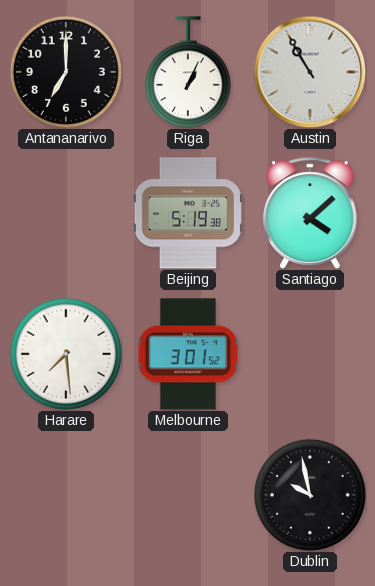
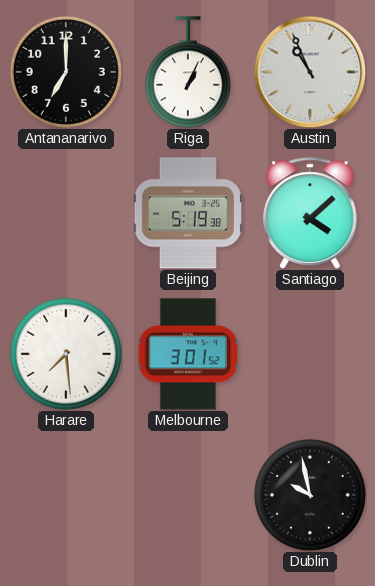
Austin: 10:55 -> 10:56 (310, 72)
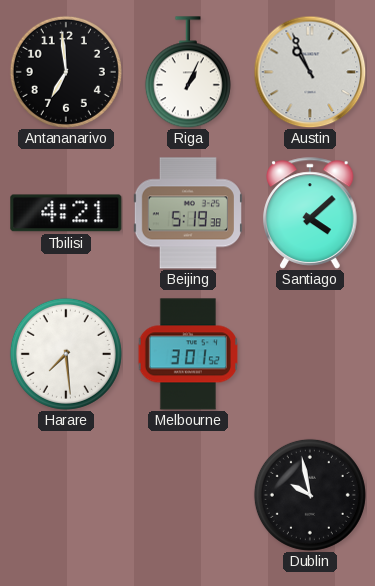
Antananarivo: 7:00 -> 6:59 (66, 72)
Tbilisi: none -> 4:21 (66, 213)
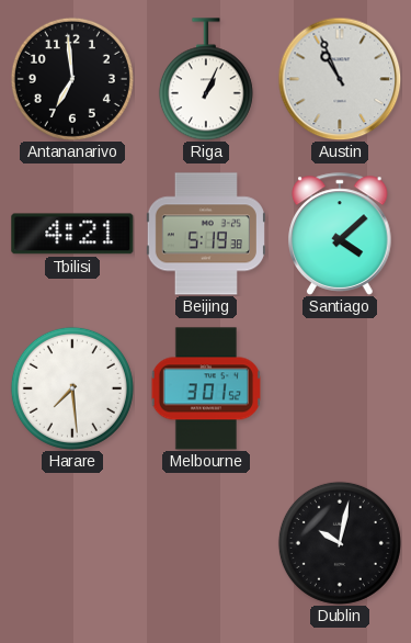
Dublin: 9:58 -> 10:02 (340, 543)
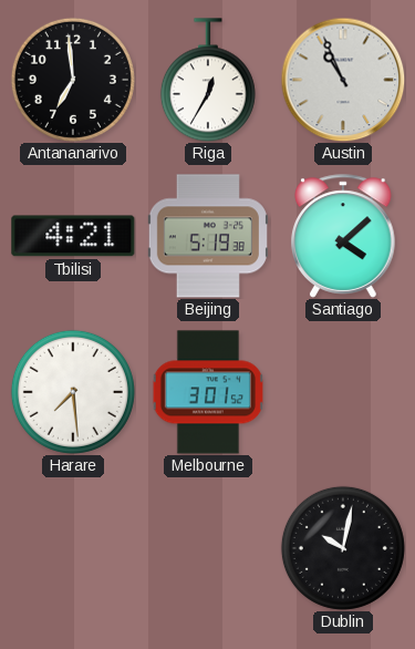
Riga: 1:04 -> 12:35 (208, 80)
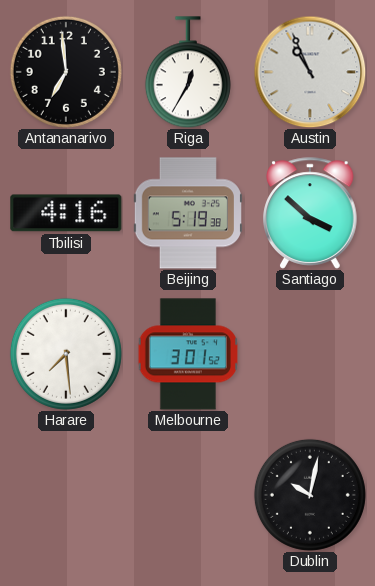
Tbilisi: 4:21 -> 4:16 (66, 213)
Santiago: 4:08 -> 3:52 (310, 213)
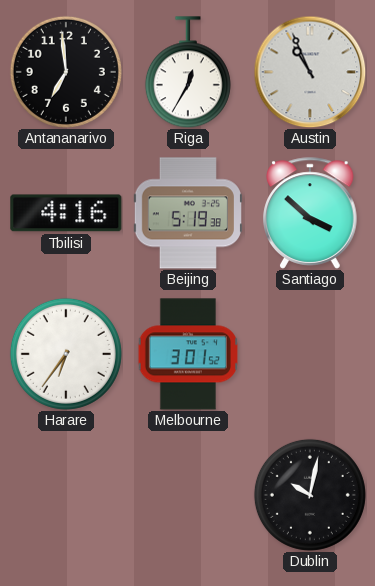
Harare: 7:29 -> 6:36 (66, 354)
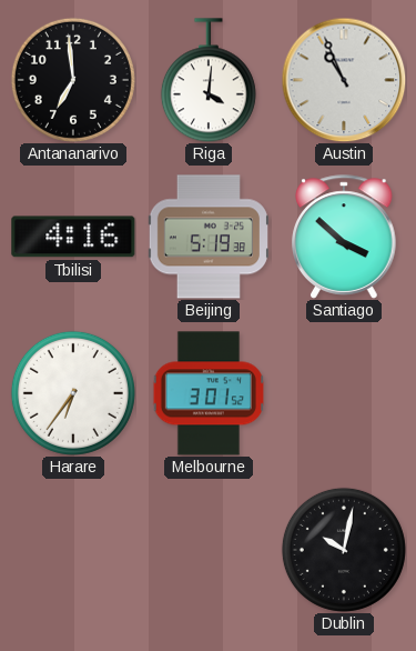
Riga: 12:35 -> 4:01 (209, 80)
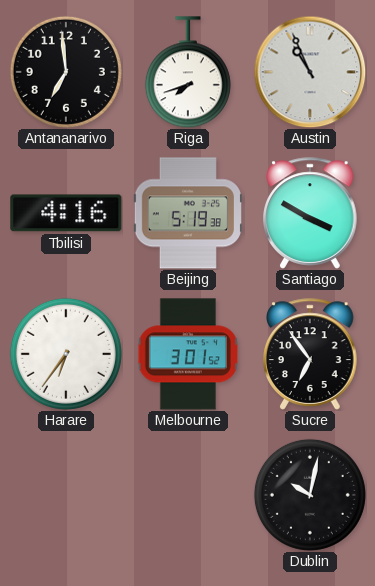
Riga: 4:01 -> 7:42 (188, 72)
Santiago: 3:52 -> 3:50 (310, 213)
Sucre: none -> 6:54 (310, 354)
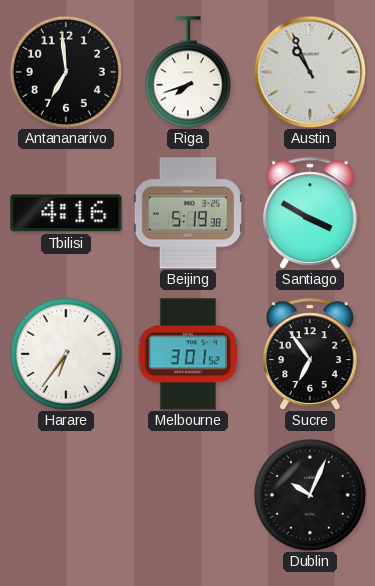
Dublin: 10:02 -> 10:04 (310, 495)
